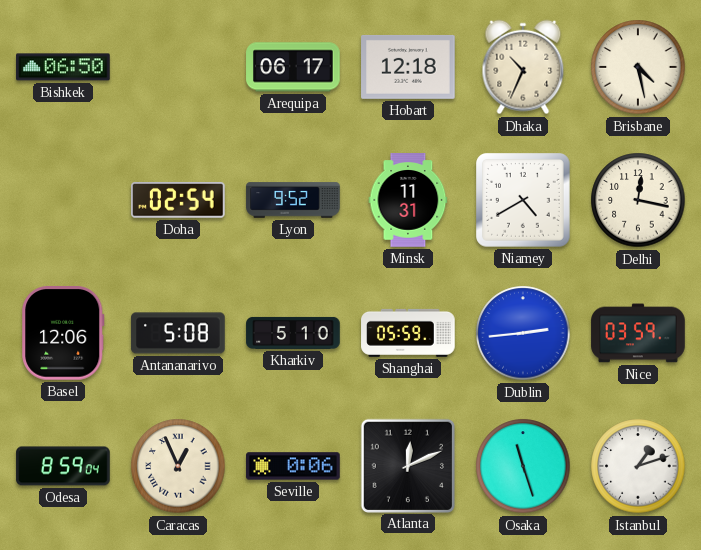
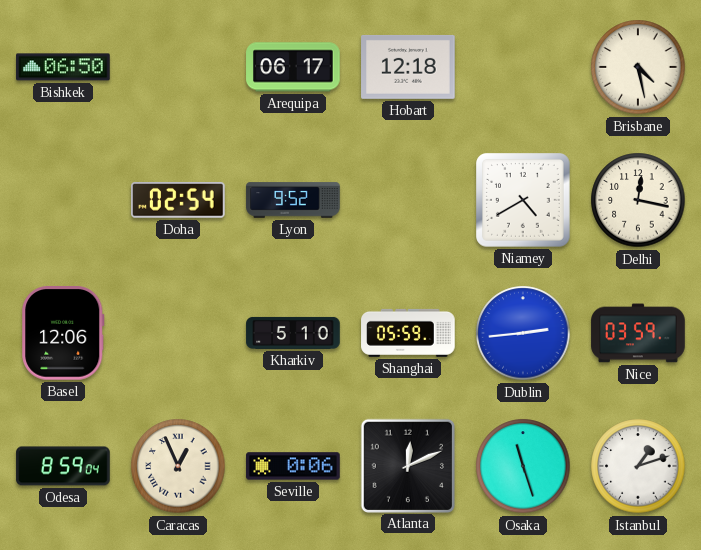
Dhaka: 10:34 -> none (523, 67)
Minsk: 11:31 -> none (408, 200)
Antananarivo: 5:08 -> none (178, 333)
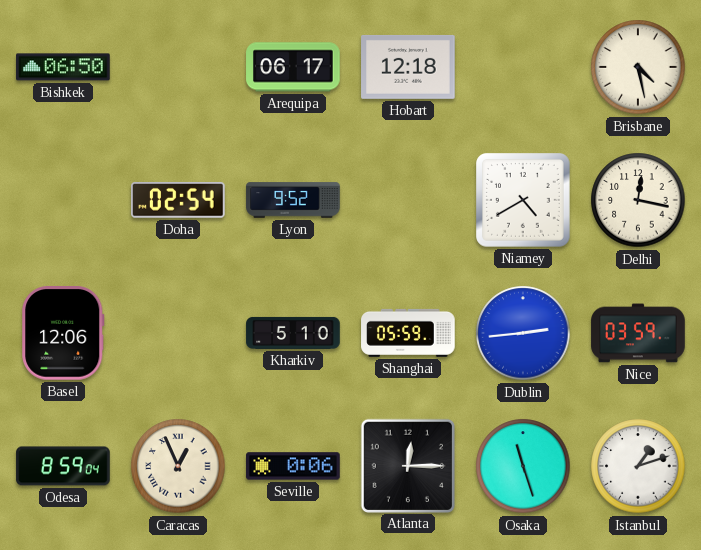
Atlanta: 12:11 -> 12:15 (407, 465)
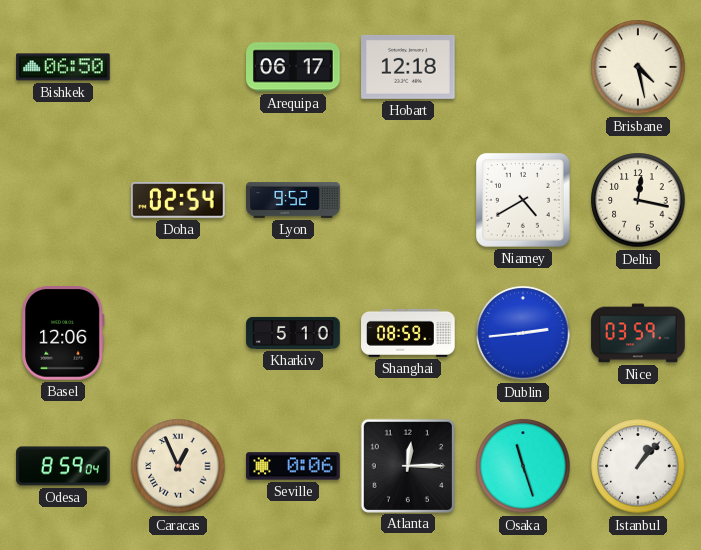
Shanghai: 05:59 -> 08:59 (408, 333)
Istanbul: 1:12 -> 1:07 (638, 466)
